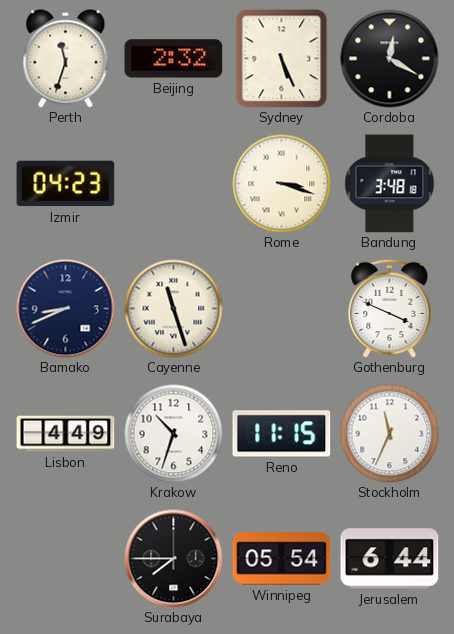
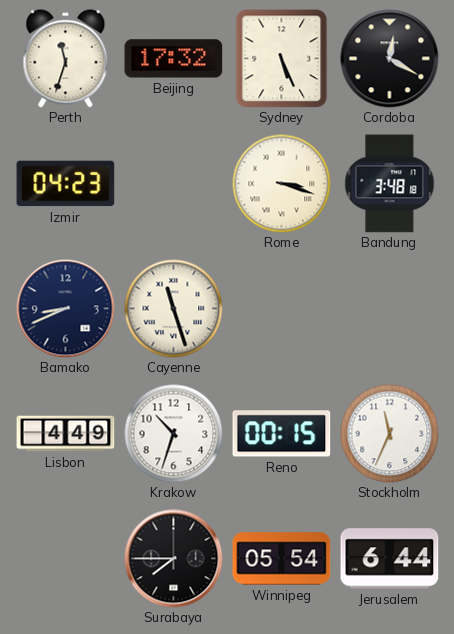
Beijing: 2:32 -> 17:32 (174, 59)
Gothenburg: 3:49 -> none (390, 308)
Reno: 11:15 -> 00:15 (282, 434)
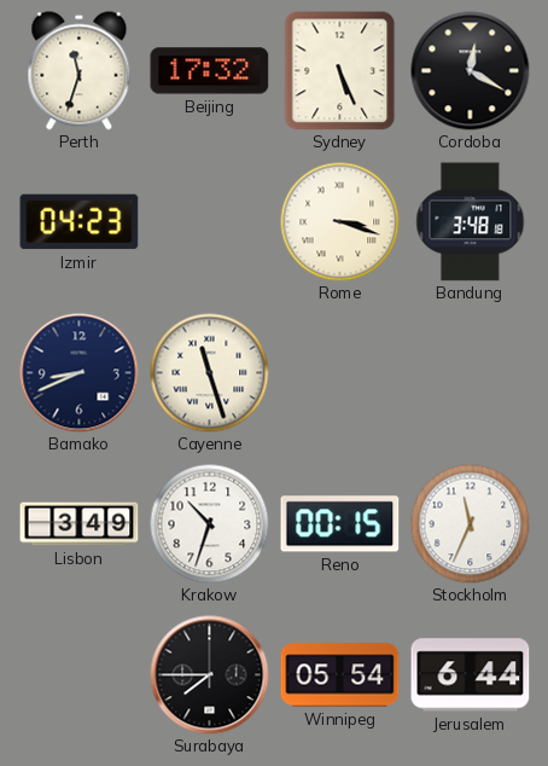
Lisbon: 4:49 -> 3:49 (80, 524)
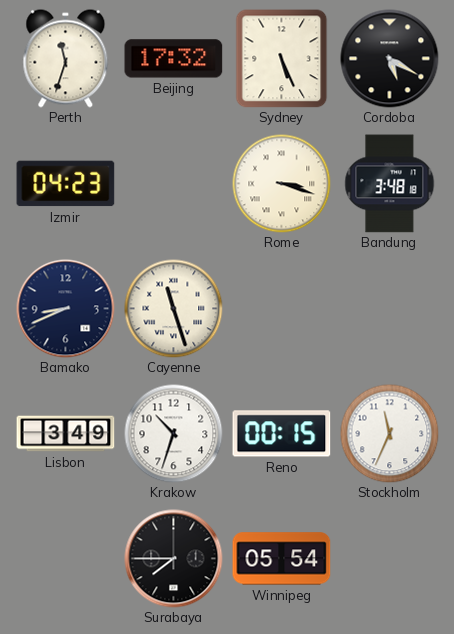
Cordoba: 12:20 -> 5:20 (390, 59)
Jerusalem: 6:44 -> none (471, 675)
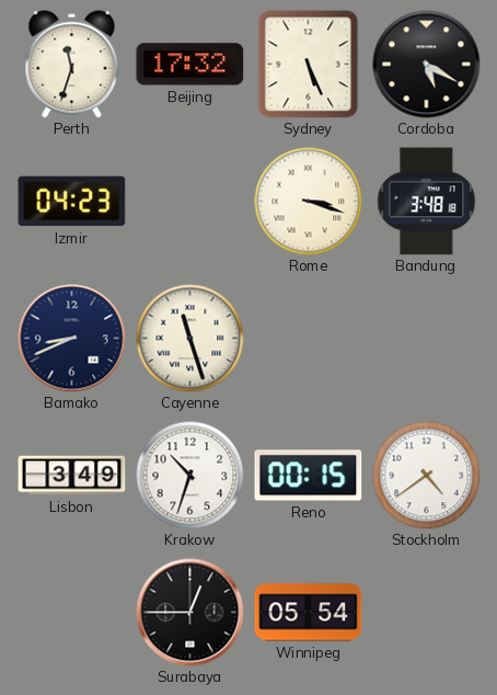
Stockholm: 11:34 -> 4:39 (427, 476)
Surabaya: 7:45 -> 12:45 (190, 613)
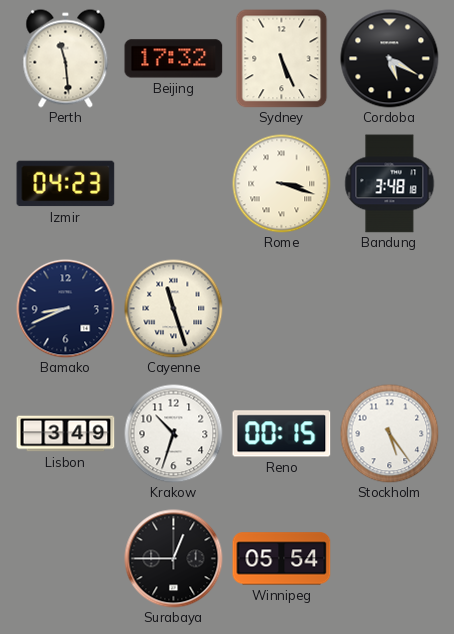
Perth: 11:33 -> 11:29 (66, 59)
Stockholm: 4:39 -> 5:24 (390, 434)
